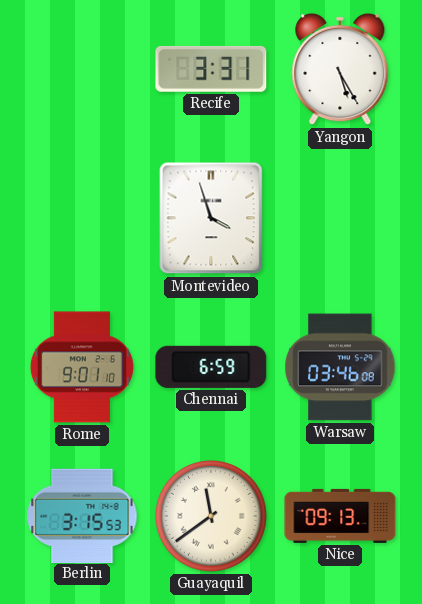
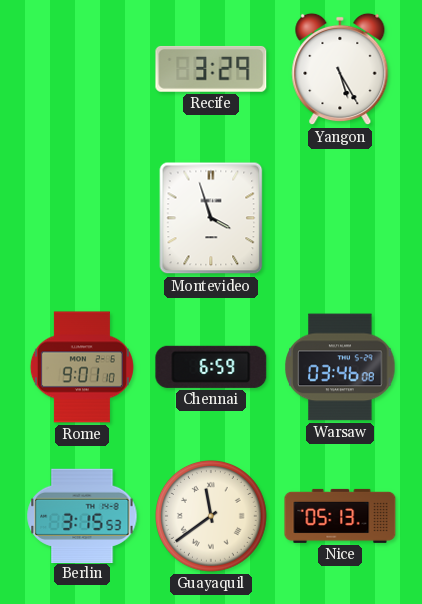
Recife: 3:31 -> 3:29 (211, 69)
Nice: 09:13 -> 05:13 (340, 516)
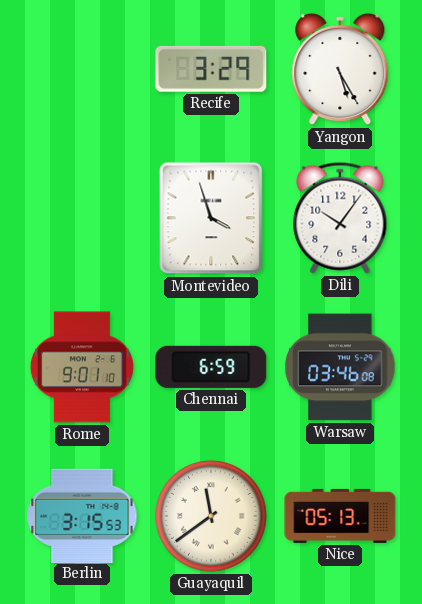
Dili: none -> 10:06 (340, 218)
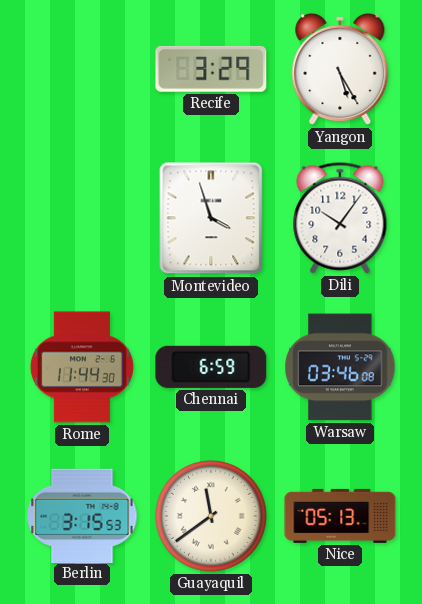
Rome: 9:01 -> 11:44 (82, 367)
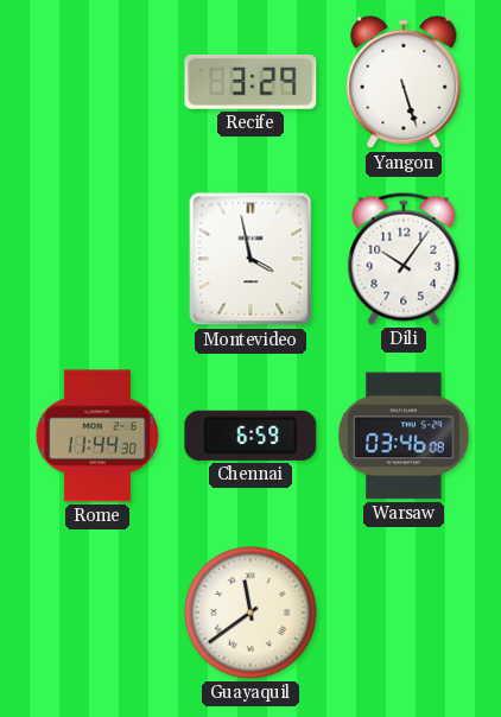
Yangon: 5:25 -> 5:27 (404, 82)
Montevideo: 3:57 -> 3:58 (251, 259)
Berlin: 3:15 -> none (82, 515)
Nice: 05:13 -> none (340, 516)
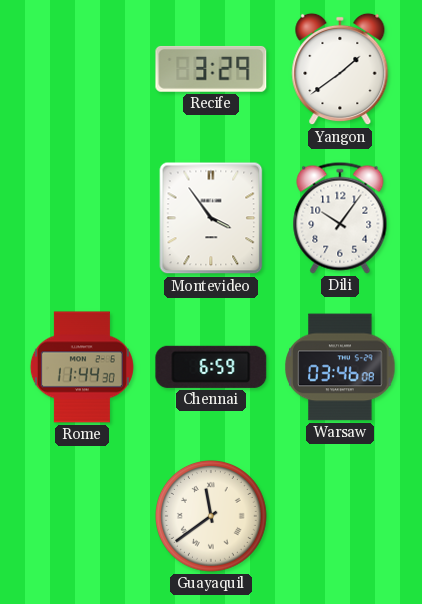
Yangon: 5:27 -> 1:39 (340, 69)
Montevideo: 3:58 -> 3:54 (211, 218)
